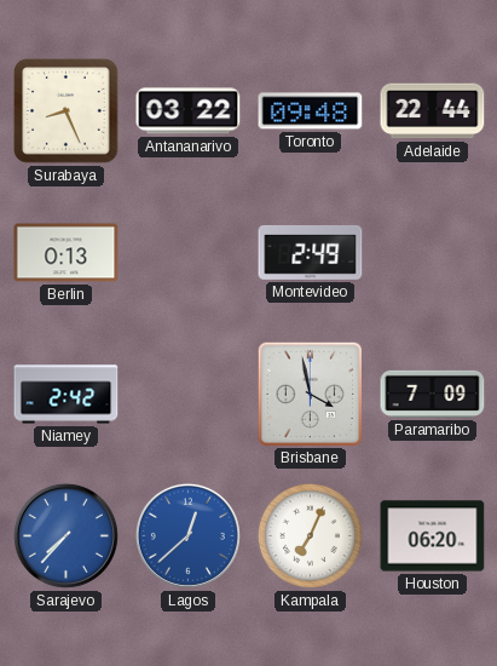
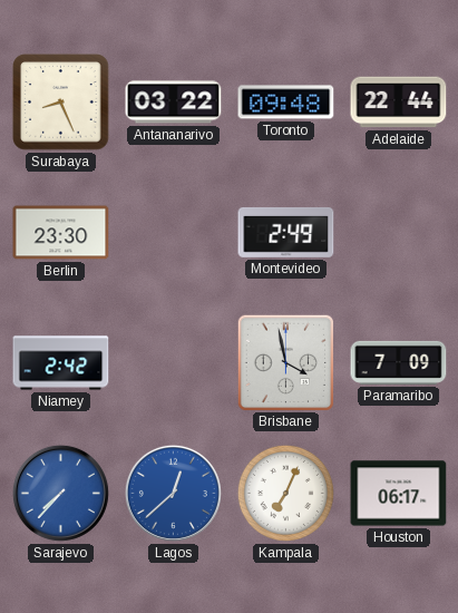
Berlin: 0:13 -> 23:30 (61, 233)
Houston: 06:20 -> 06:17 (399, 494)
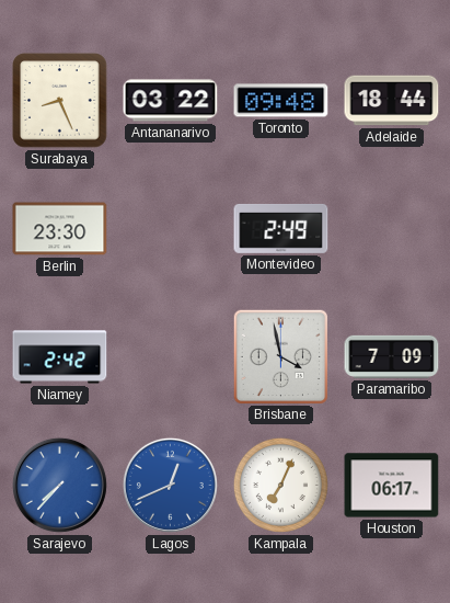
Adelaide: 22:44 -> 18:44 (392, 101)
Lagos: 12:38 -> 12:41 (170, 485)
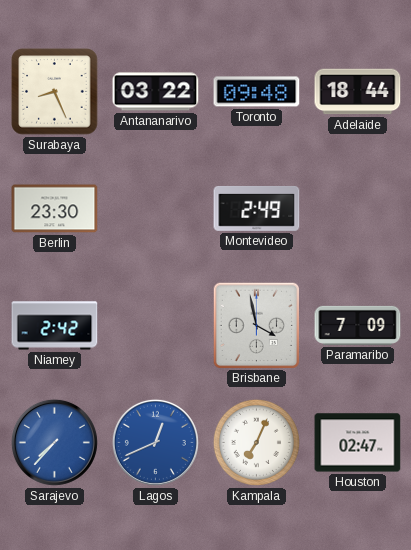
Houston: 06:17 -> 02:47 (358, 443)
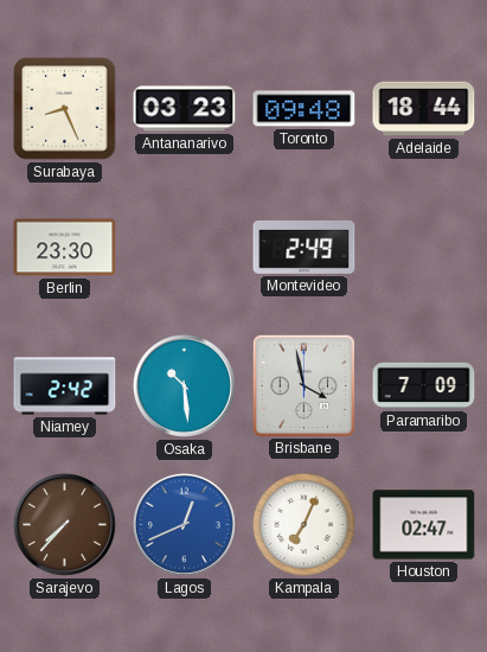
Antananarivo: 03:22 -> 03:23 (185, 109)
Osaka: none -> 10:29 (184, 385)
Sarajevo dial: blue -> brown (64, 524)
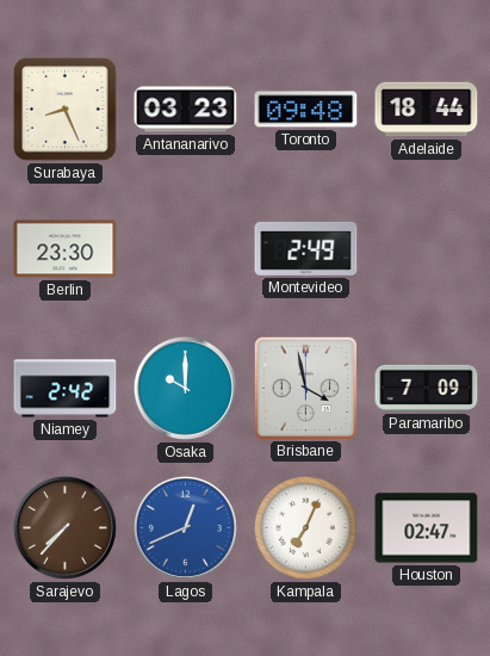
Osaka: 10:29 -> 10:00 (185, 388)
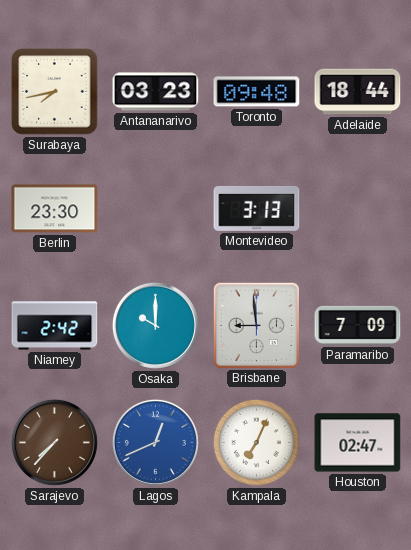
Surabaya: 8:26 -> 7:43 (55, 92)
Montevideo: 2:49 -> 3:13 (257, 208)
Brisbane: 3:58 -> 8:59 (256, 325)
